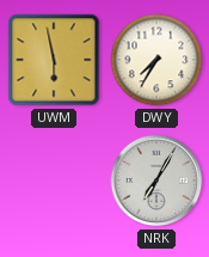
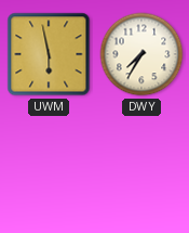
NRK: 7:05 -> none (156, 180)
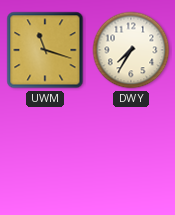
UWM: 5:58 -> 11:18 (45, 50)
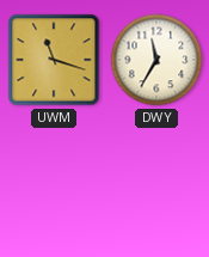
DWY: 7:35 -> 11:35 (156, 60)
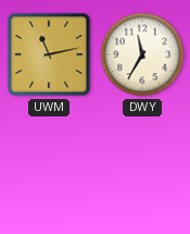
UWM: 11:18 -> 11:13 (49, 54)
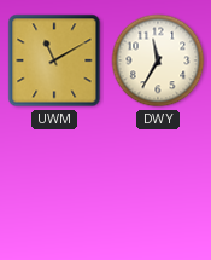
UWM: 11:13 -> 11:10 (54, 60)
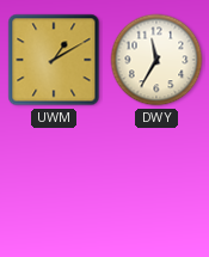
UWM: 11:10 -> 1:10 (54, 60)
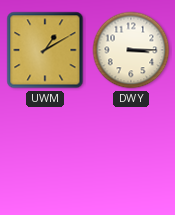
DWY: 11:35 -> 3:15 (131, 50)
